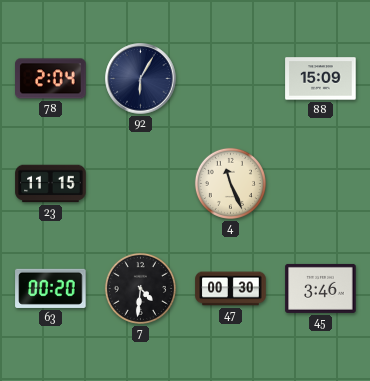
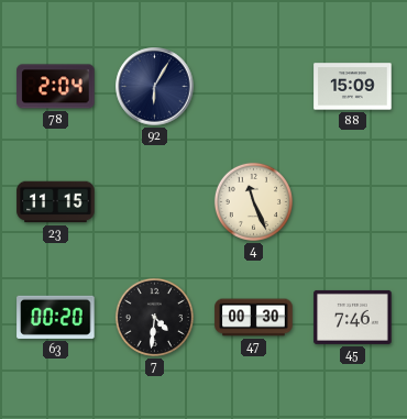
45: 3:46 -> 7:46 (353, 317)
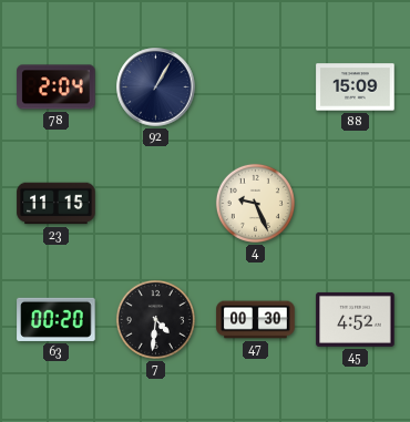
92: 6:05 -> 1:05 (156, 88)
4: 11:26 -> 9:26 (255, 203)
45: 7:46 -> 4:52 (356, 319)
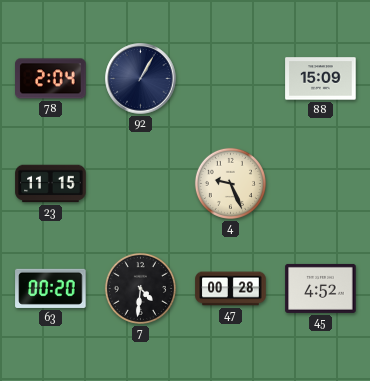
47: 00:30 -> 00:28 (231, 289)
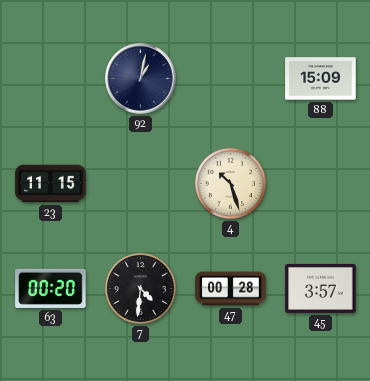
78: 2:04 -> none (51, 79)
92: 1:05 -> 1:02 (141, 79)
4: 9:26 -> 10:27 (230, 183)
45: 4:52 -> 3:57 (321, 288)
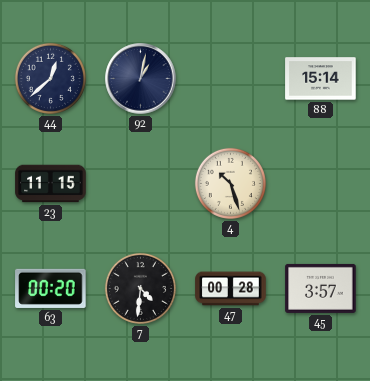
44: none -> 12:38 (50, 78)
88: 15:09 -> 15:14 (321, 79)
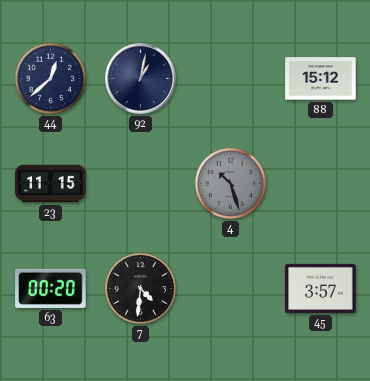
88: 15:14 -> 15:12 (321, 79)
4 dial: cream -> grey (230, 183)
47: 00:28 -> none (231, 289)
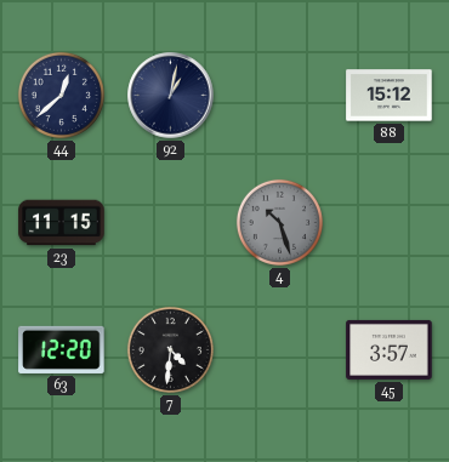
63: 00:20 -> 12:20 (62, 349)
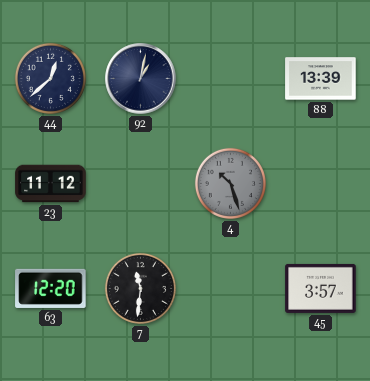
88: 15:12 -> 13:39 (321, 79)
23: 11:15 -> 11:12 (51, 184)
7: 4:31 -> 11:31 (140, 288)
